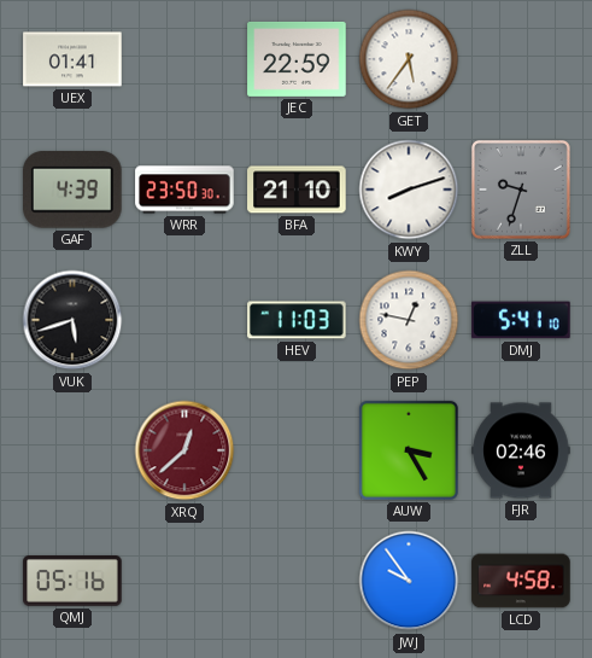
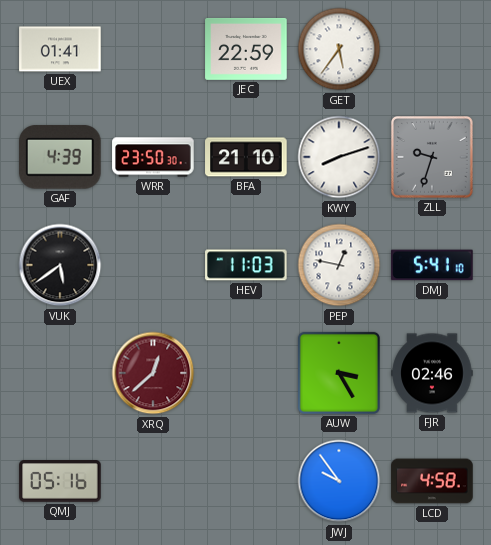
VUK: 5:42 -> 5:39 (60, 265)
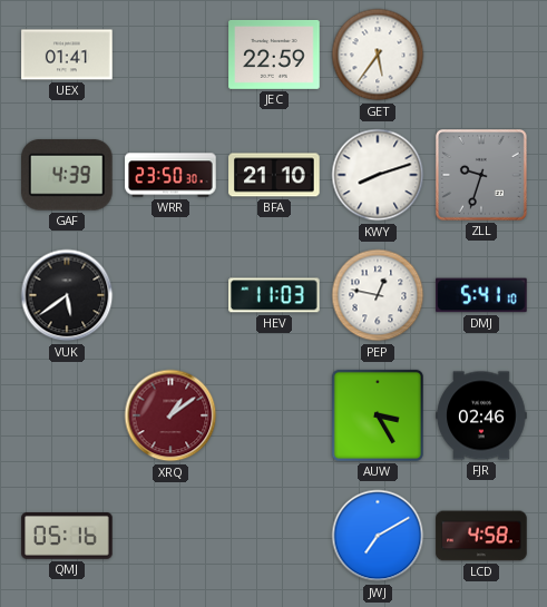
XRQ: 12:38 -> 1:09 (170, 415)
JWJ: 9:54 -> 7:10 (378, 536)
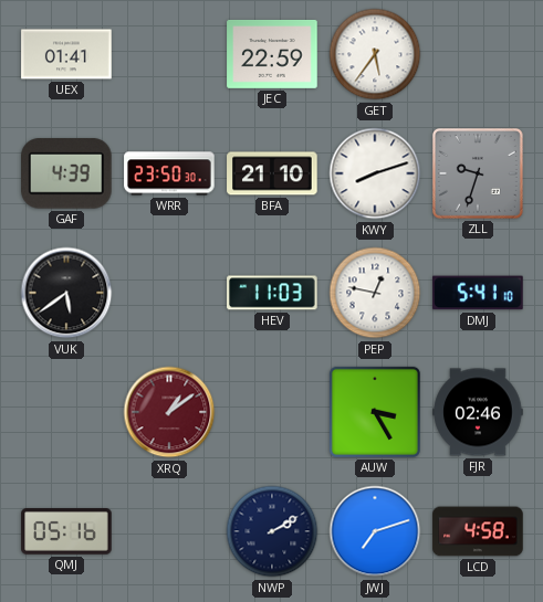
NWP: none -> 2:10 (272, 531)
JWJ: 7:10 -> 7:12 (375, 531)
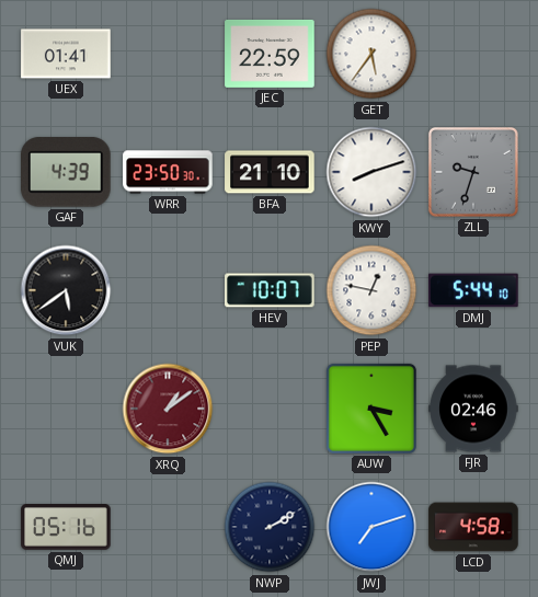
HEV: 11:03 -> 10:07 (270, 290)
DMJ: 5:41 -> 5:44 (473, 290)
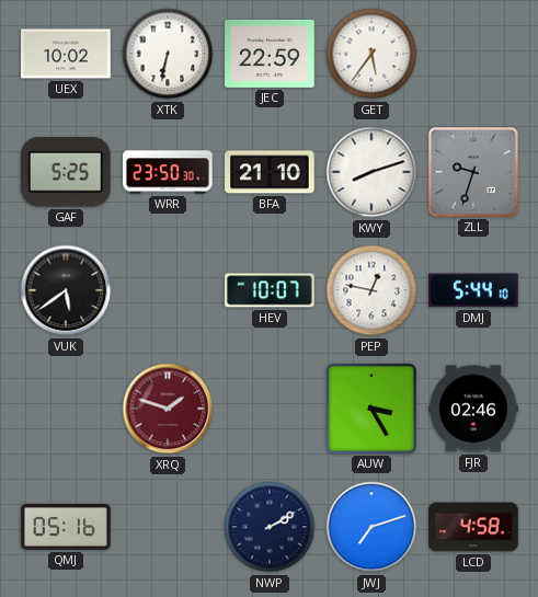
UEX: 01:41 -> 10:02 (66, 54)
XTK: none -> 6:32 (168, 54)
GAF: 4:39 -> 5:25 (67, 172)
XRQ: 1:09 -> 1:48 (168, 409)
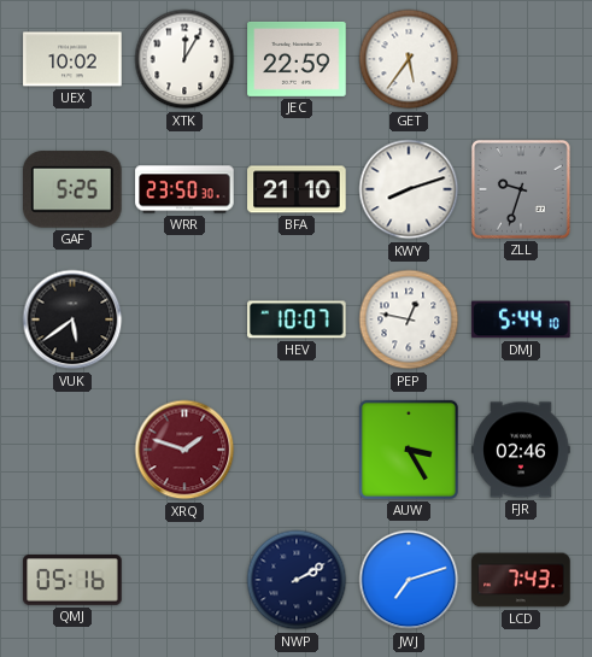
XTK: 6:32 -> 12:05 (184, 59)
LCD: 4:58 -> 7:43 (521, 580)
